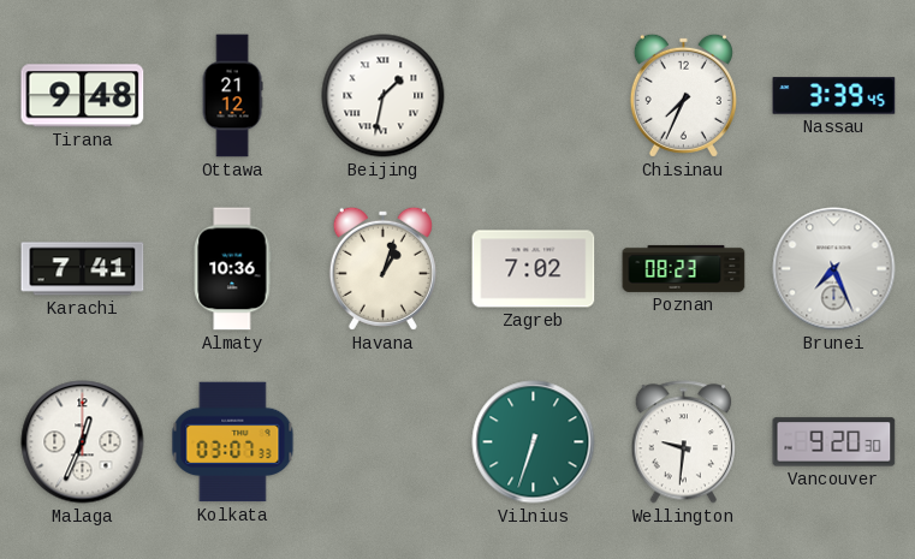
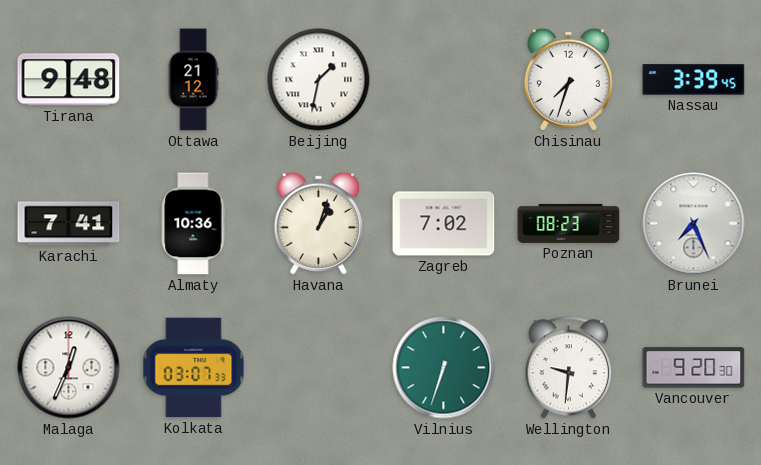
Chisinau: 7:34 -> 7:33 (568, 79)
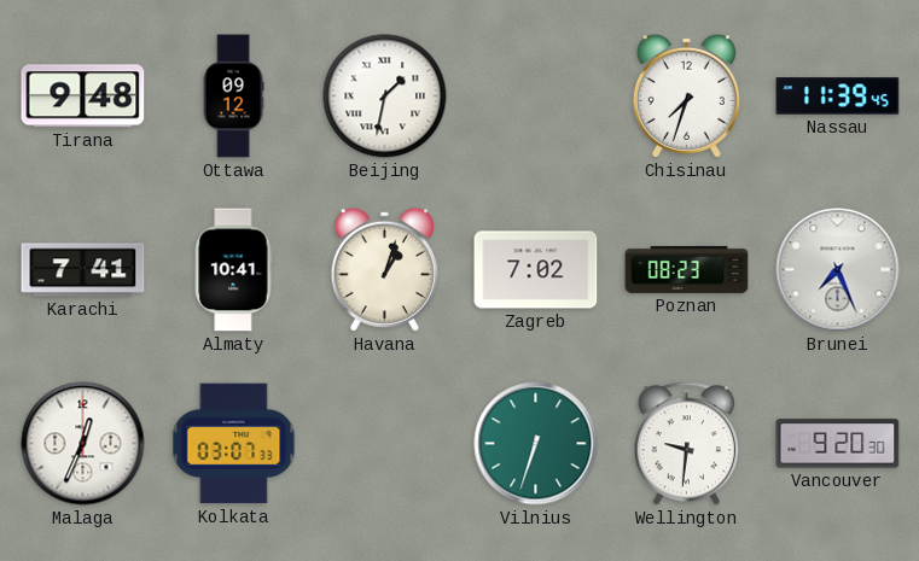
Ottawa: 21:12 -> 09:12 (233, 97)
Nassau: 3:39 -> 11:39 (838, 97)
Almaty: 10:36 -> 10:41 (233, 270)
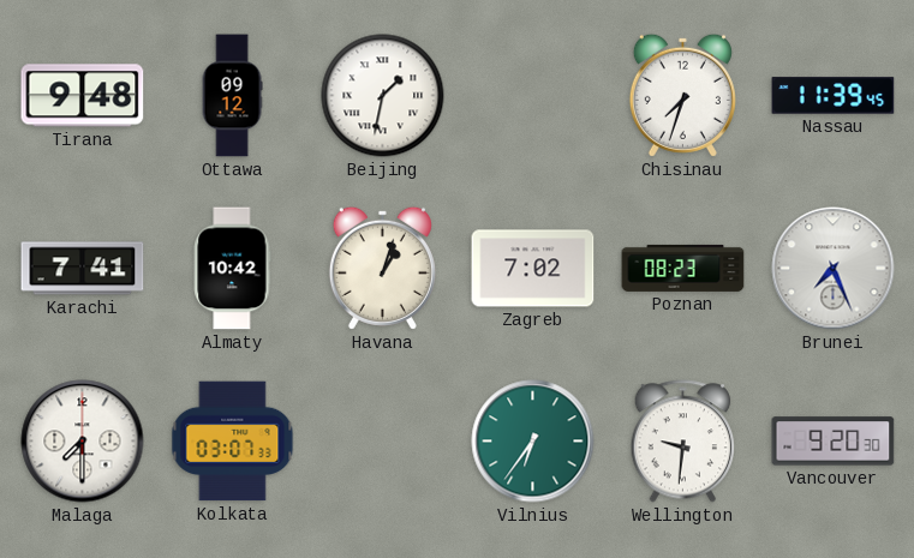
Almaty: 10:41 -> 10:42 (232, 269)
Malaga: 12:34 -> 7:30 (83, 442)
Vilnius: 6:33 -> 6:36 (533, 442)
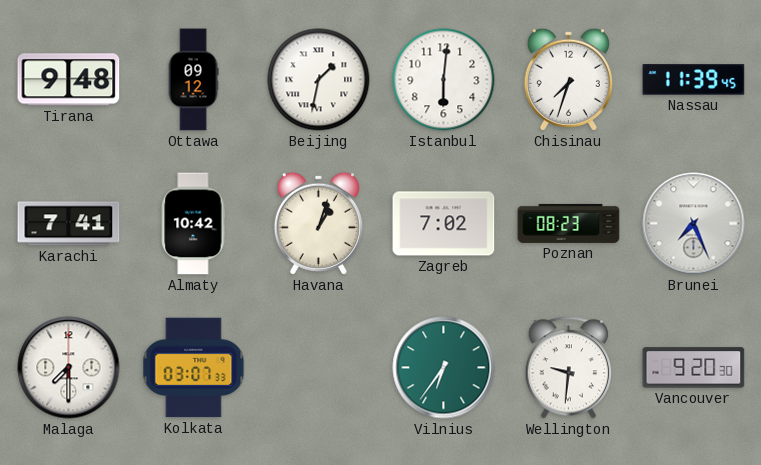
Istanbul: none -> 6:01 (444, 80)
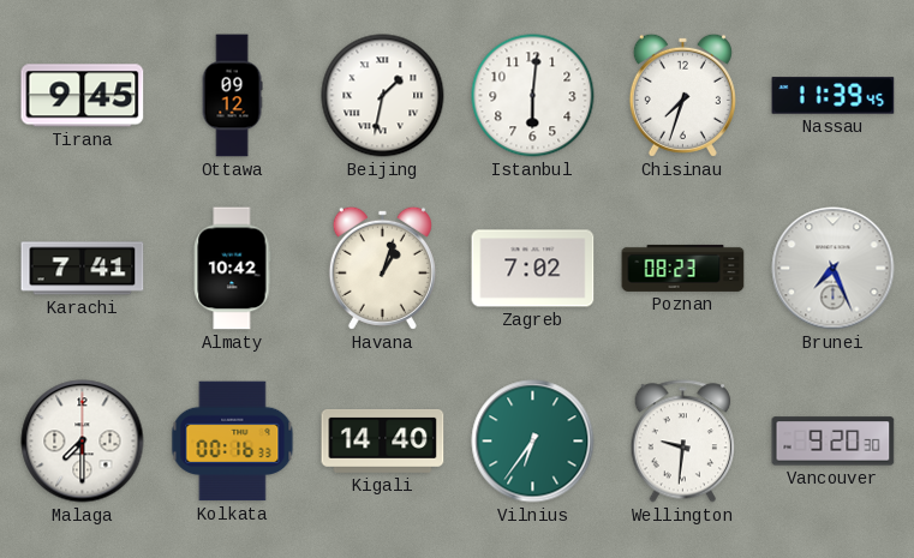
Tirana: 9:48 -> 9:45 (83, 96)
Kolkata: 03:07 -> 00:16 (233, 442)
Kigali: none -> 14:40 (383, 440)
